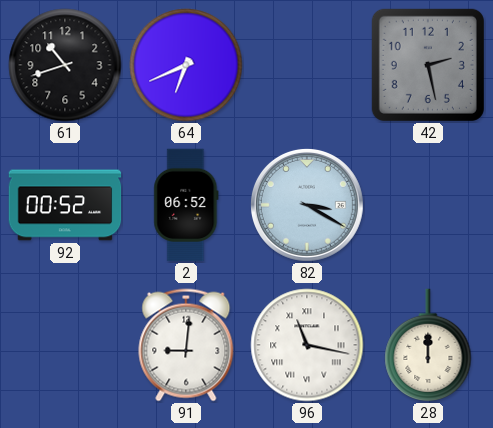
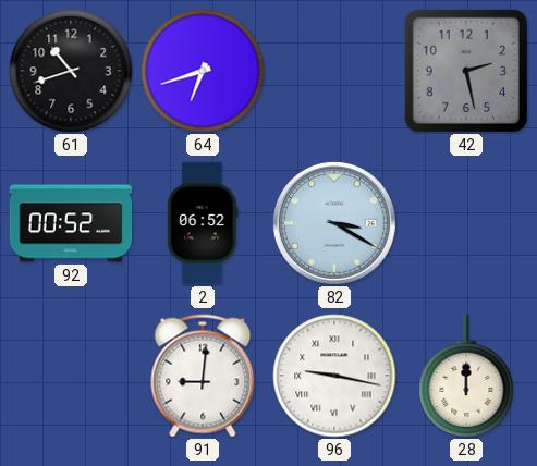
64: 6:41 -> 6:42 (203, 71)
96: 11:17 -> 9:17 (334, 376)
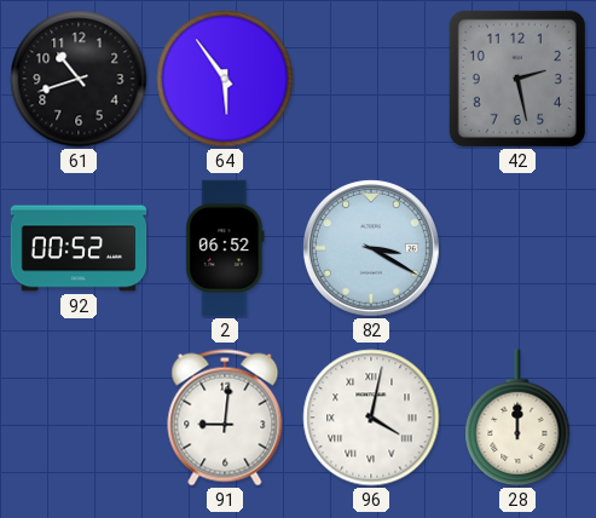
64: 6:42 -> 5:54 (225, 79)
96: 9:17 -> 4:02 (371, 418)
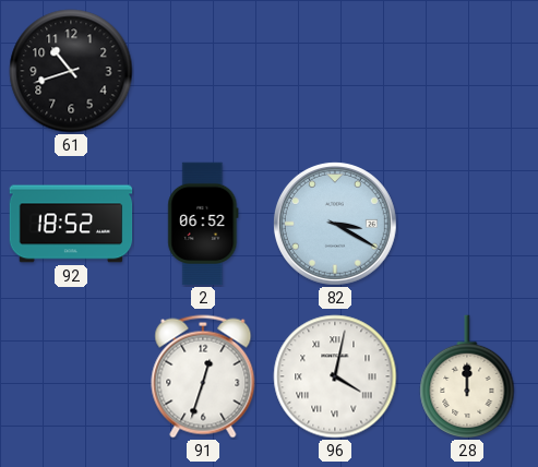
64: 5:54 -> none (225, 79)
42: 2:28 -> none (517, 79)
92: 00:52 -> 18:52 (71, 224)
91: 9:01 -> 12:33 (203, 376)
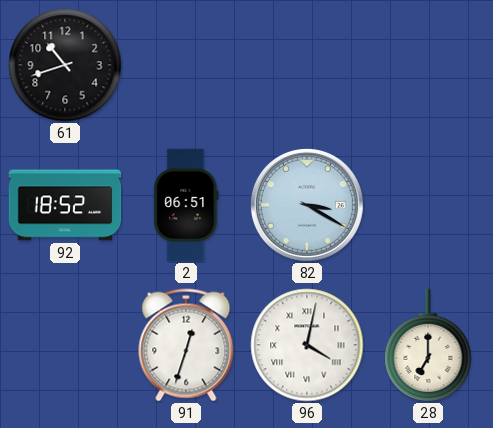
2: 06:52 -> 06:51 (186, 205)
28: 12:00 -> 7:00 (428, 345)
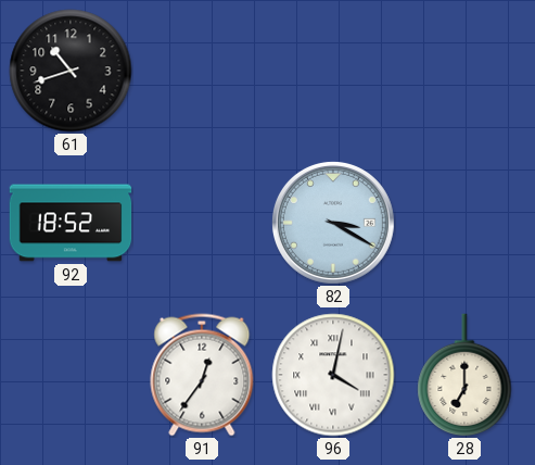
2: 06:51 -> none (186, 205)
91: 12:33 -> 12:36 (202, 375)
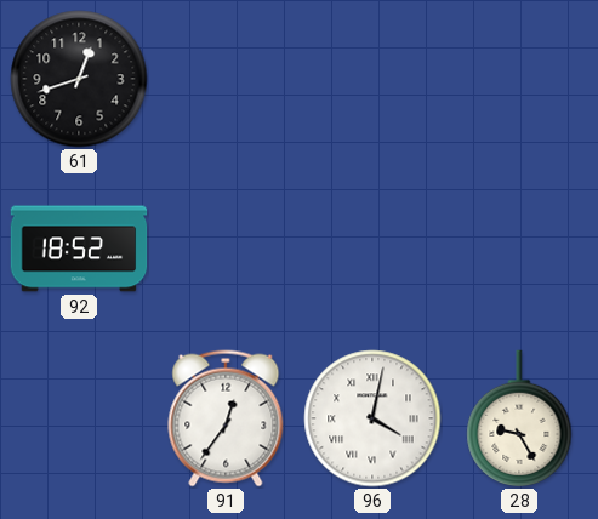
61: 10:42 -> 12:42 (79, 79)
82: 3:20 -> none (333, 223)
28: 7:00 -> 9:25 (519, 418)
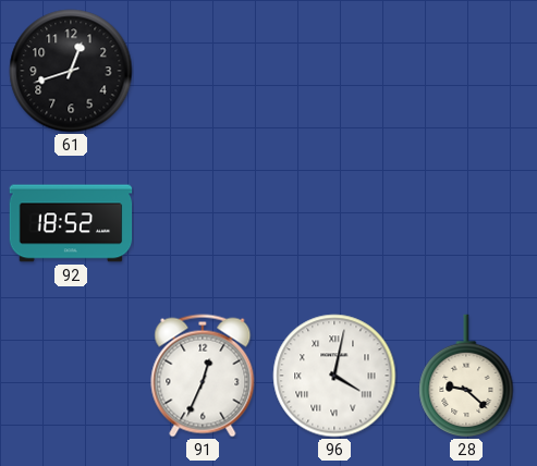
91: 12:36 -> 12:34 (203, 376)
28: 9:25 -> 9:22 (466, 376)
